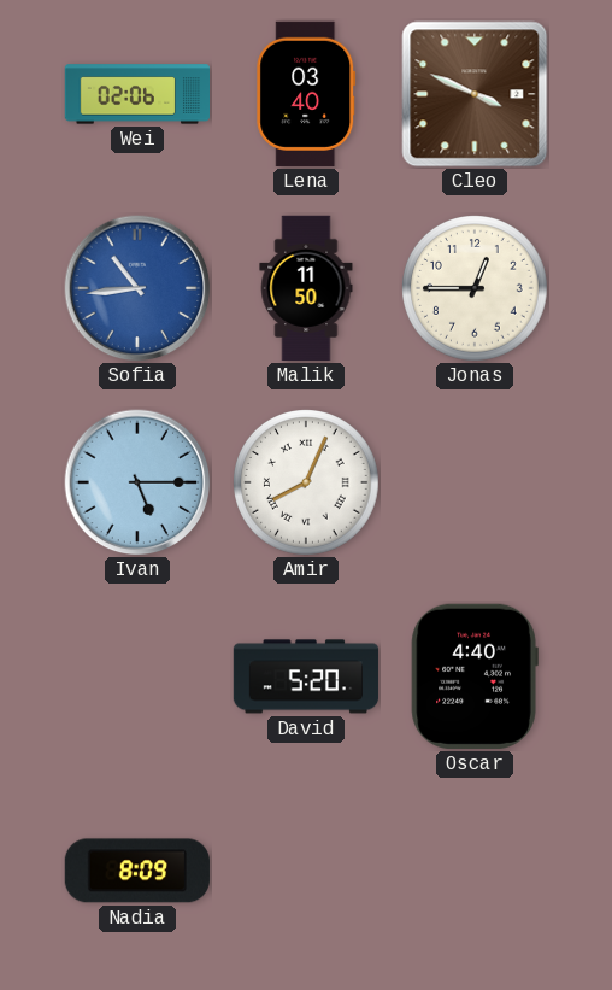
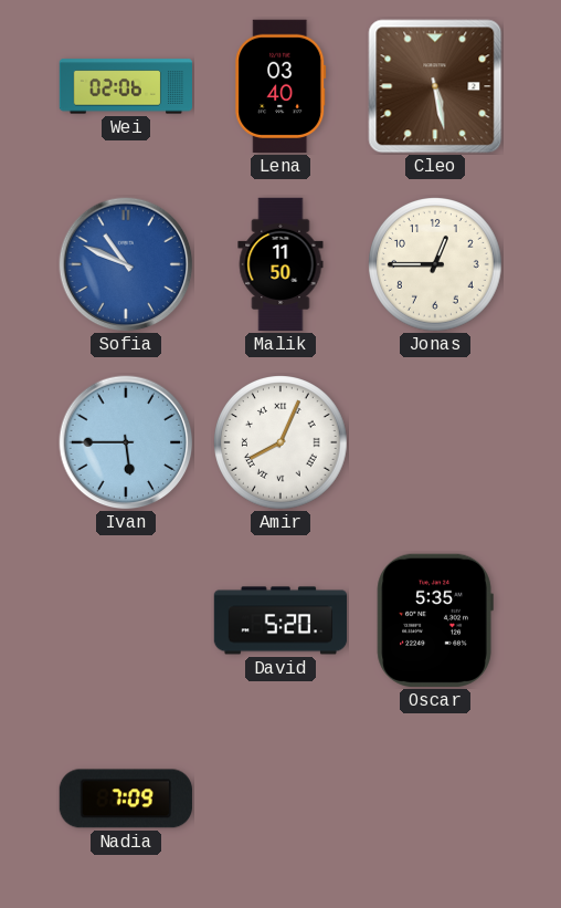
Cleo: 3:49 -> 5:28 (435, 86)
Sofia: 10:44 -> 10:49 (126, 264)
Ivan: 5:15 -> 5:45 (126, 442)
Oscar: 4:40 -> 5:35 (435, 620)
Nadia: 8:09 -> 7:09 (125, 799)
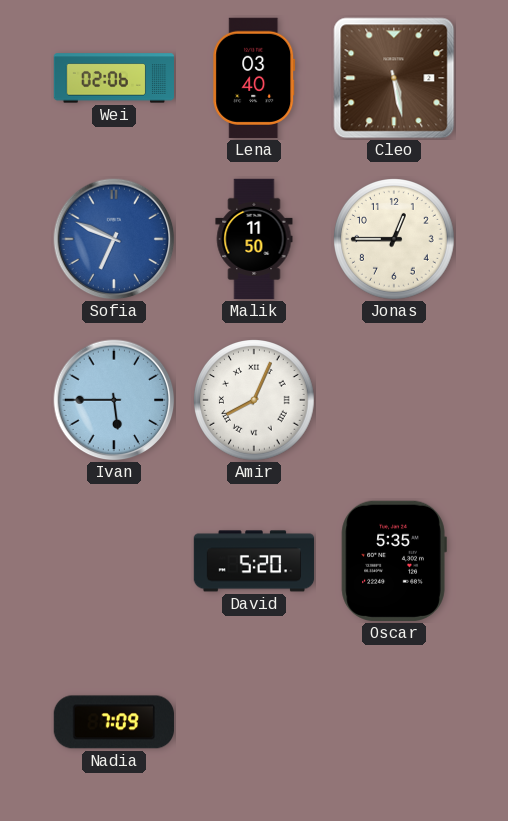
Sofia: 10:49 -> 6:49 (114, 239)
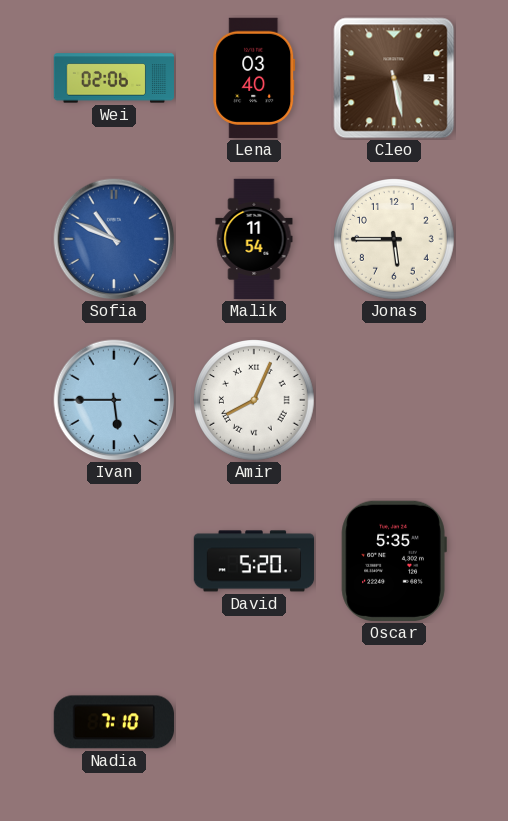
Sofia: 6:49 -> 10:49 (114, 239)
Malik: 11:50 -> 11:54 (254, 239)
Jonas: 12:45 -> 5:45 (395, 240)
Nadia: 7:09 -> 7:10 (113, 722)
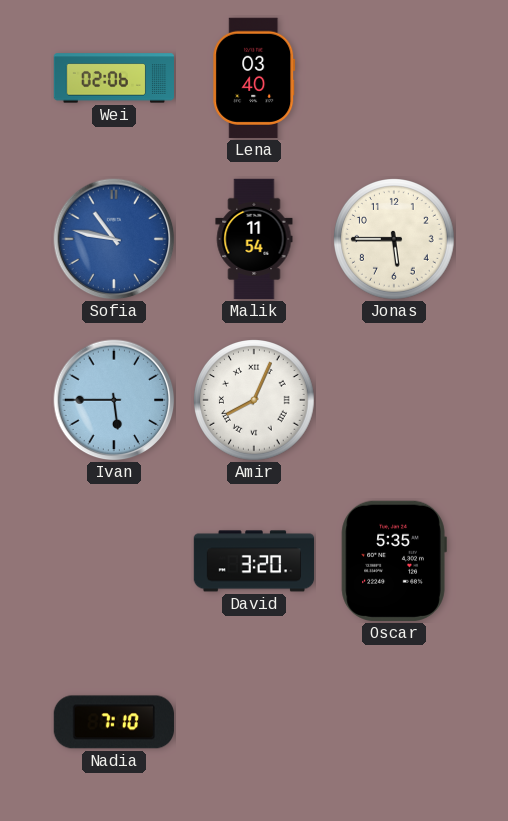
Cleo: 5:28 -> none (394, 78)
Sofia: 10:49 -> 10:47 (114, 239)
David: 5:20 -> 3:20 (254, 561)
